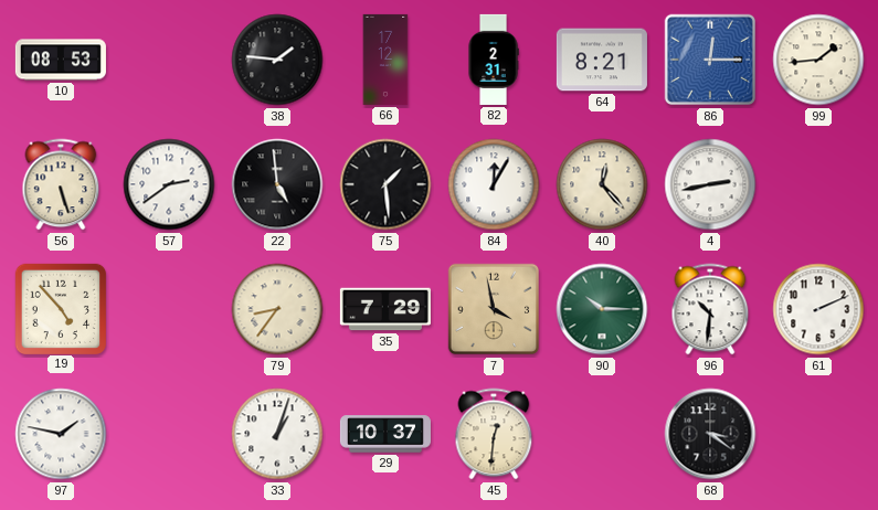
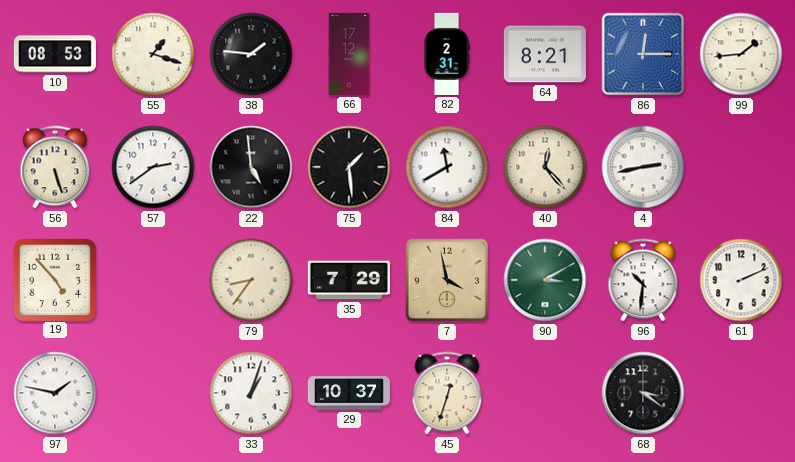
55: none -> 1:18 (153, 54)
84: 12:05 -> 11:40 (447, 167)
90: 10:15 -> 3:10 (545, 280)
45: 12:31 -> 12:33 (447, 393)
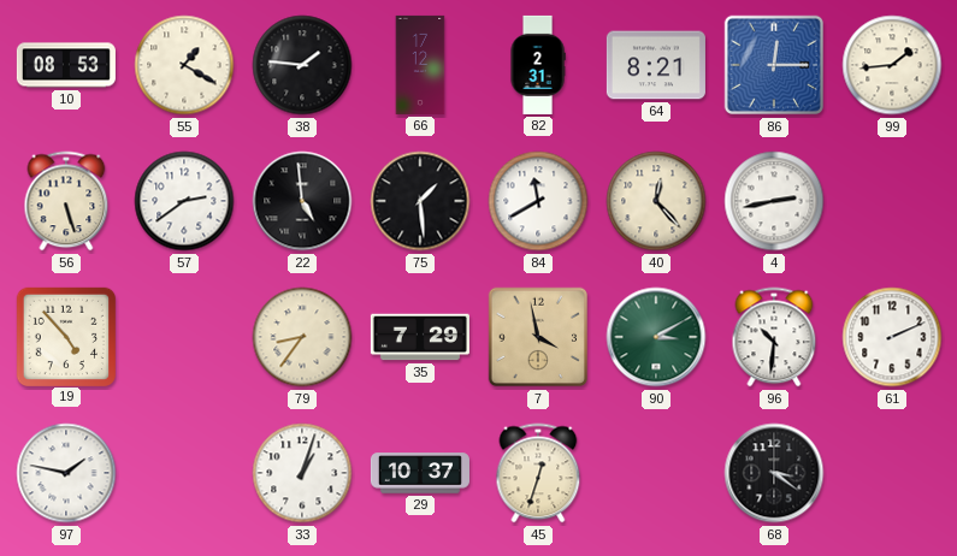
55: 1:18 -> 1:20 (184, 65)
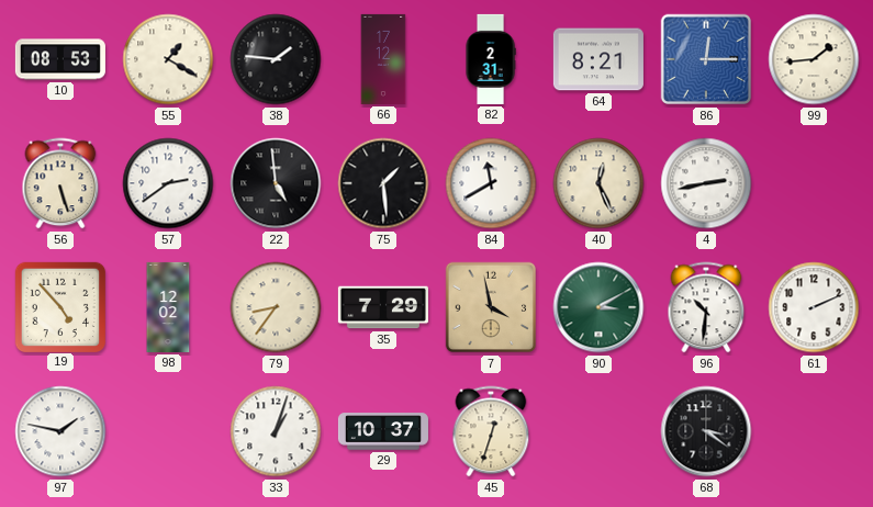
40: 12:23 -> 12:26 (598, 183)
98: none -> 12:02 (168, 307)
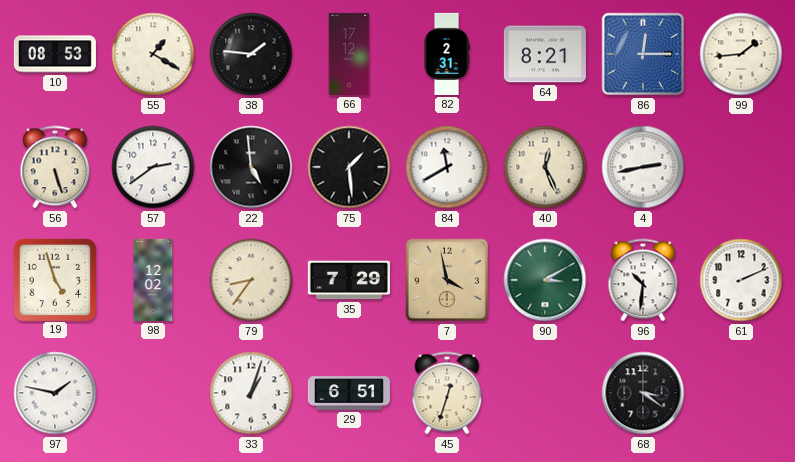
19: 4:53 -> 4:57 (54, 279)
29: 10:37 -> 6:51 (349, 393)
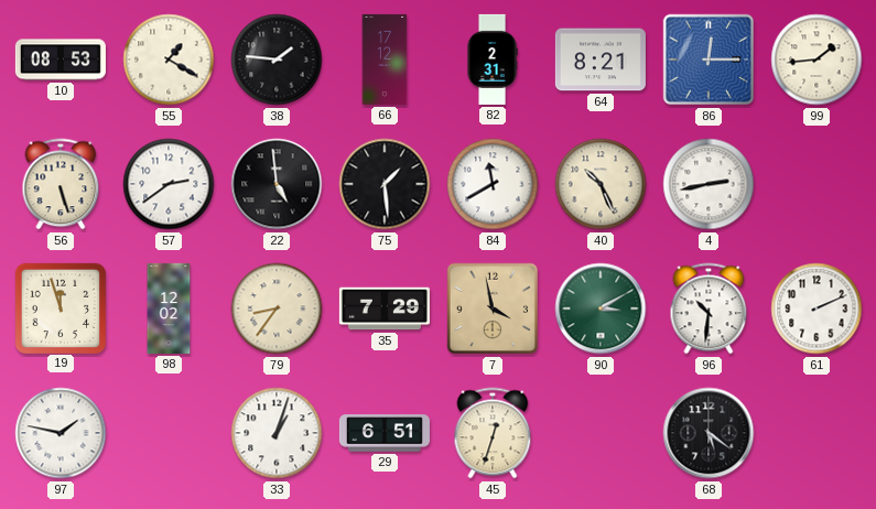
40: 12:26 -> 10:26 (601, 184)
19: 4:57 -> 11:57 (60, 307)
68: 3:21 -> 5:21 (709, 433)
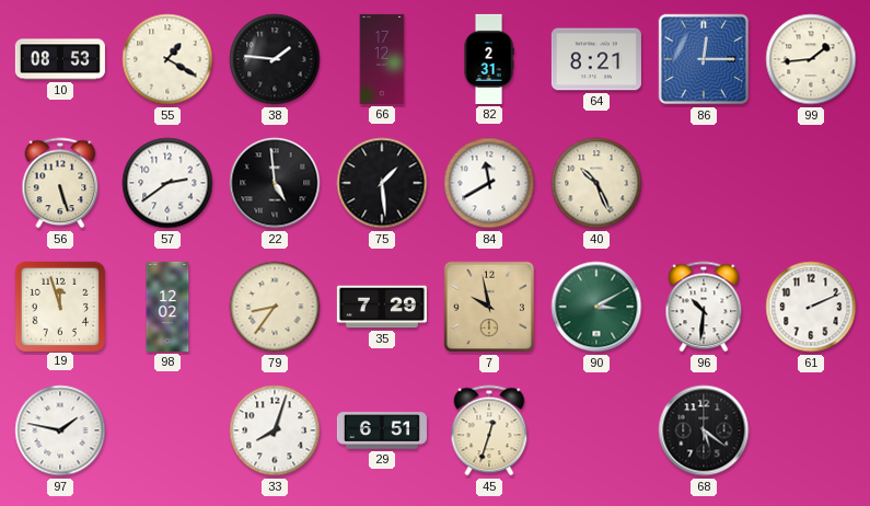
4: 2:43 -> none (709, 184)
7: 3:58 -> 9:58 (489, 307)
33: 1:03 -> 8:03 (275, 430)
